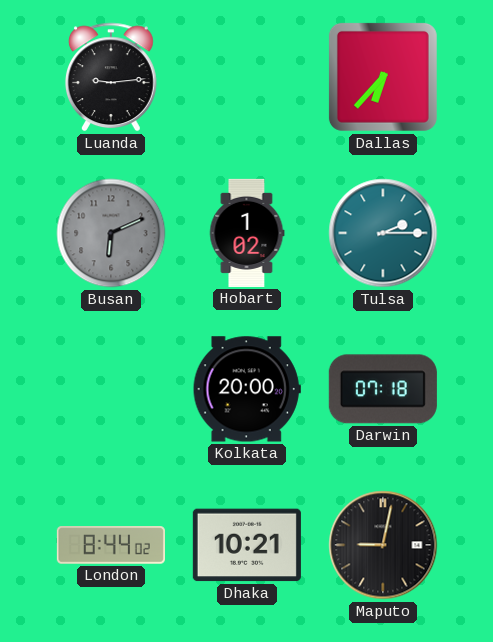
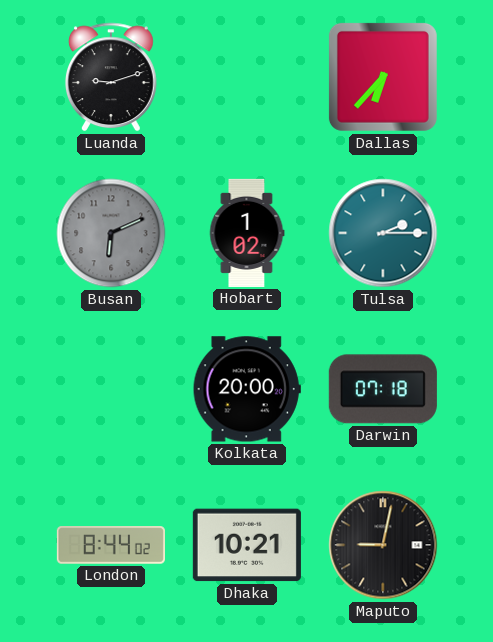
Luanda: 9:14 -> 9:12 (111, 77)
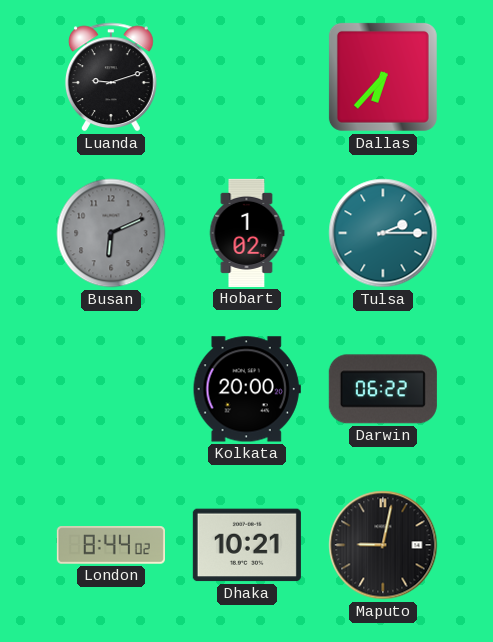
Darwin: 07:18 -> 06:22 (383, 389)
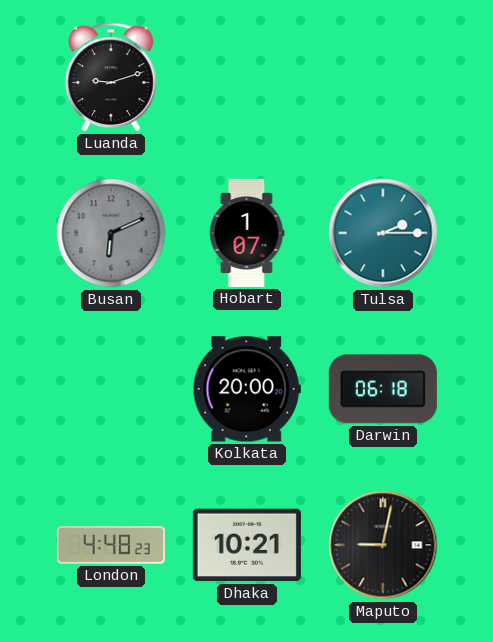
Dallas: 6:37 -> none (383, 77)
Hobart: 1:02 -> 1:07 (247, 233)
Darwin: 06:22 -> 06:18 (383, 389)
London: 8:44 -> 4:48 (111, 545)
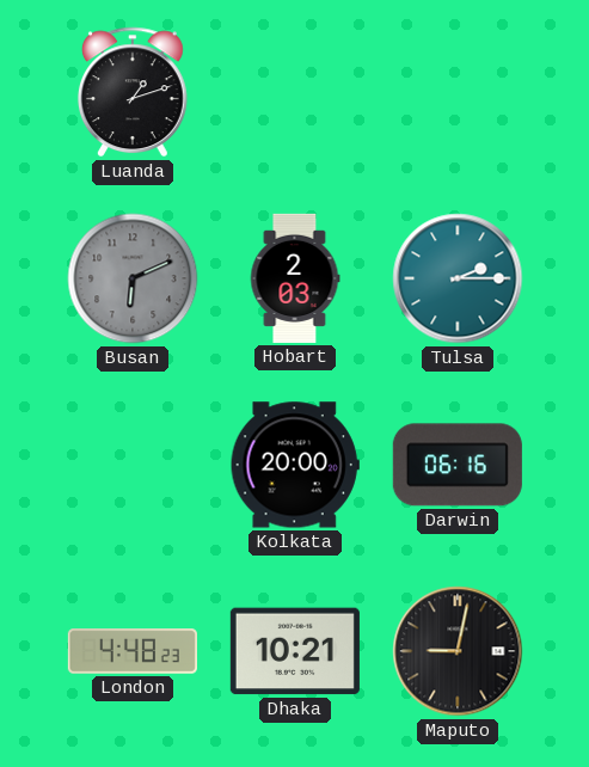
Luanda: 9:12 -> 1:12 (133, 92)
Hobart: 1:07 -> 2:03 (295, 278)
Darwin: 06:18 -> 06:16 (458, 465)
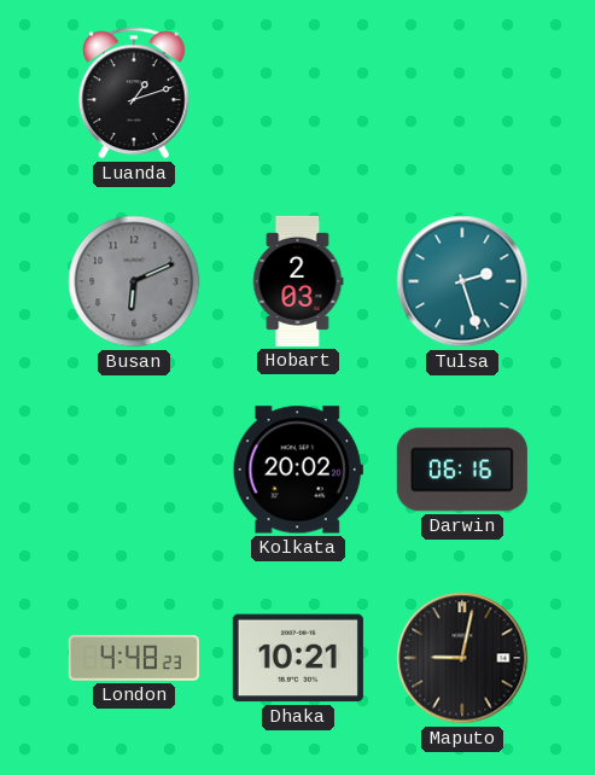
Tulsa: 2:15 -> 2:27 (462, 281)
Kolkata: 20:00 -> 20:02 (298, 470)
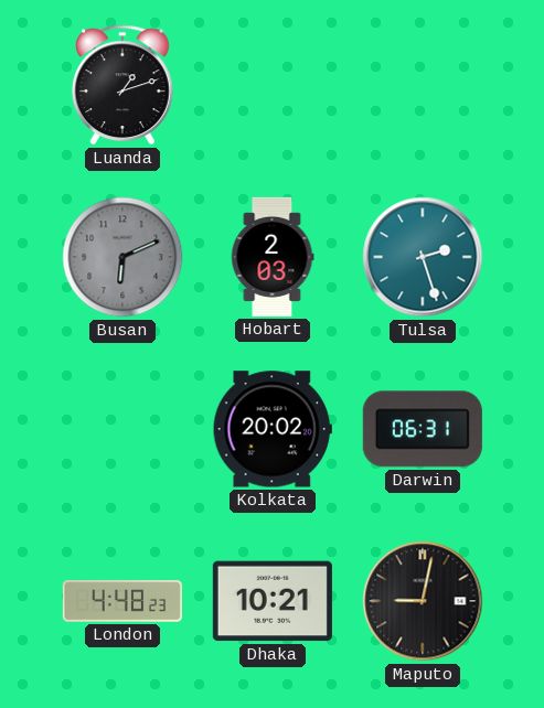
Darwin: 06:16 -> 06:31 (423, 429)
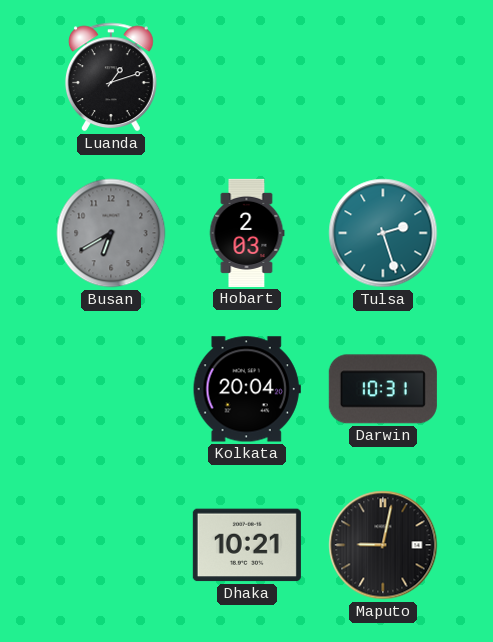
Busan: 6:11 -> 6:40 (111, 233)
Kolkata: 20:02 -> 20:04 (247, 389)
Darwin: 06:31 -> 10:31 (383, 389)
London: 4:48 -> none (122, 601)
